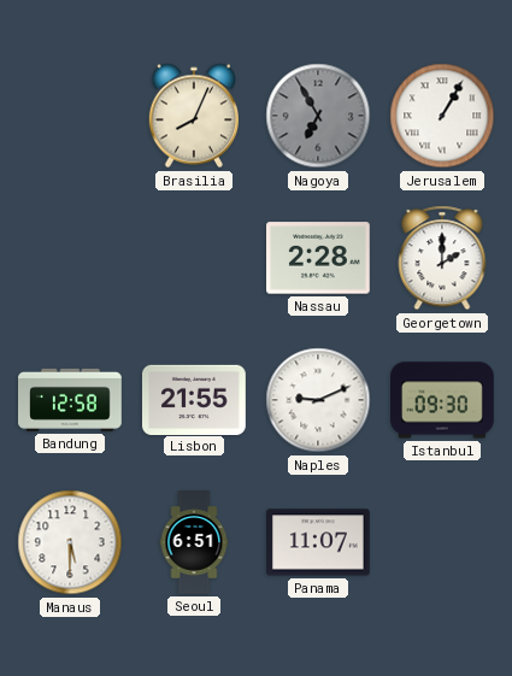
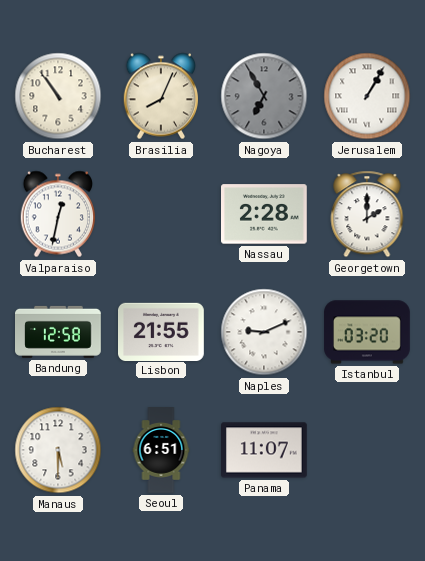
Bucharest: none -> 10:54 (58, 96)
Valparaiso: none -> 12:32 (57, 214)
Istanbul: 09:30 -> 03:20 (367, 332)
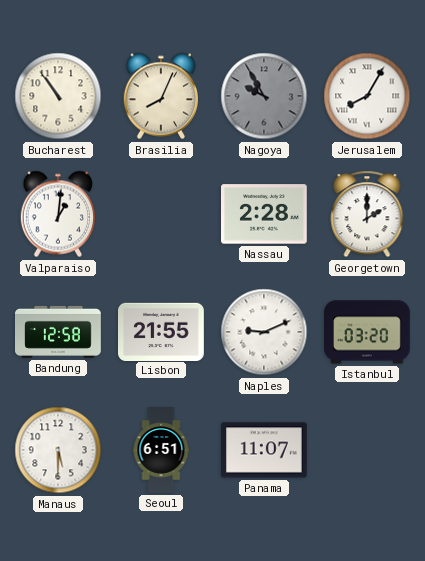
Nagoya: 6:55 -> 9:55 (264, 96)
Jerusalem: 1:05 -> 8:05 (367, 96)
Valparaiso: 12:32 -> 1:01 (57, 214)
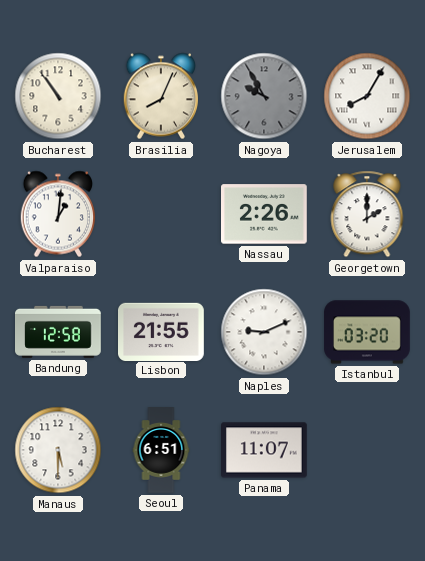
Nassau: 2:28 -> 2:26 (265, 214)
